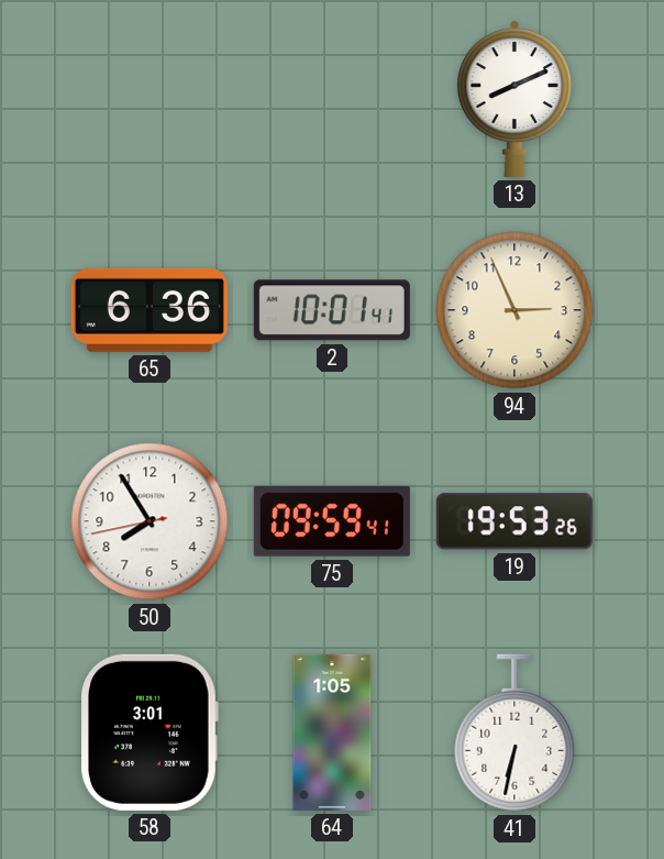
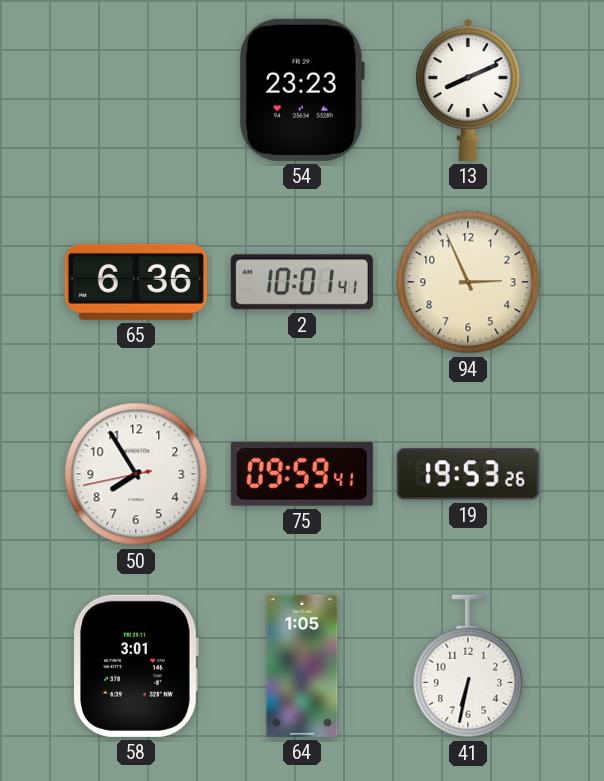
54: none -> 23:23 (302, 90)
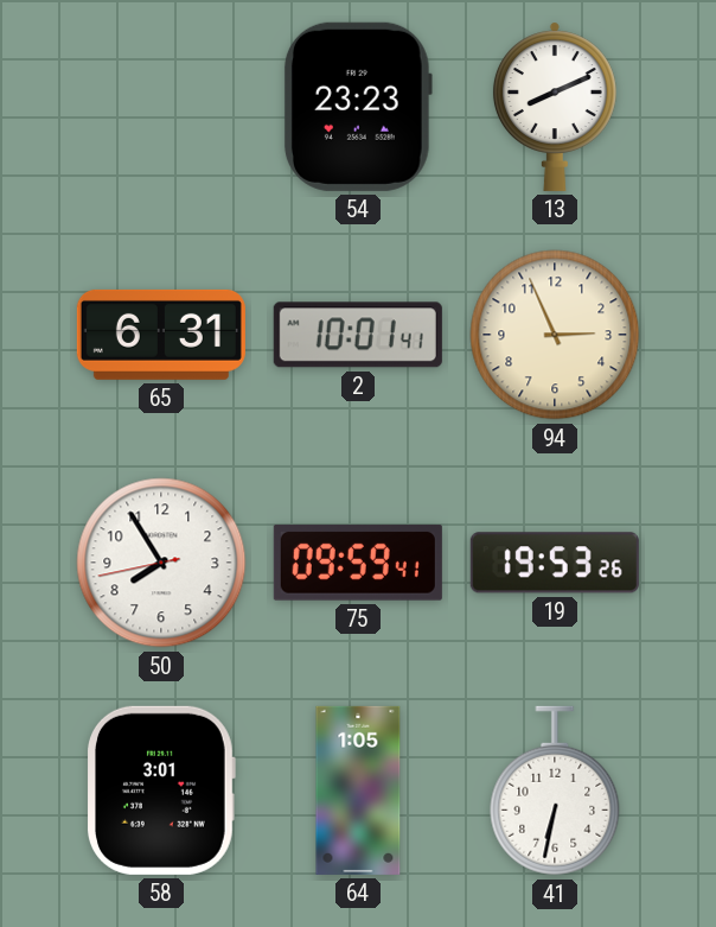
65: 6:36 -> 6:31 (161, 335)
